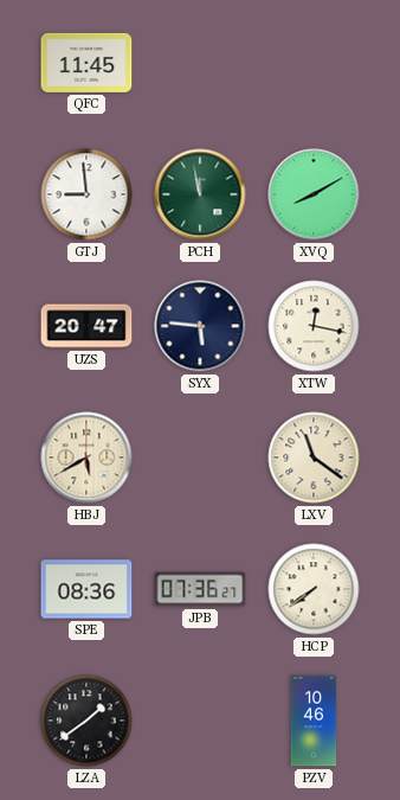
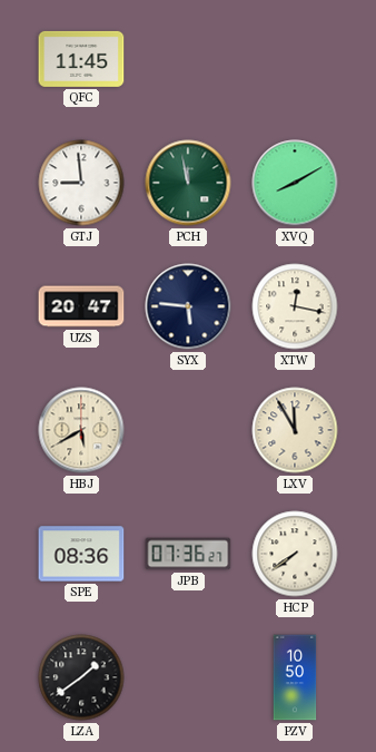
LXV: 11:21 -> 11:55 (295, 430)
PZV: 10:46 -> 10:50 (295, 677)
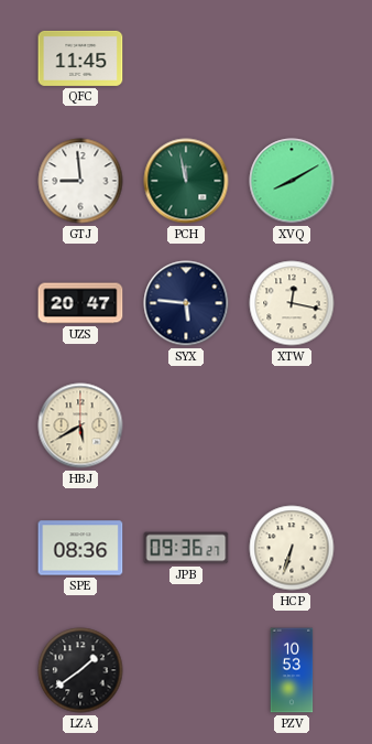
LXV: 11:55 -> none (295, 430)
JPB: 07:36 -> 09:36 (186, 548)
HCP: 7:39 -> 6:33 (292, 548)
PZV: 10:50 -> 10:53 (292, 670)
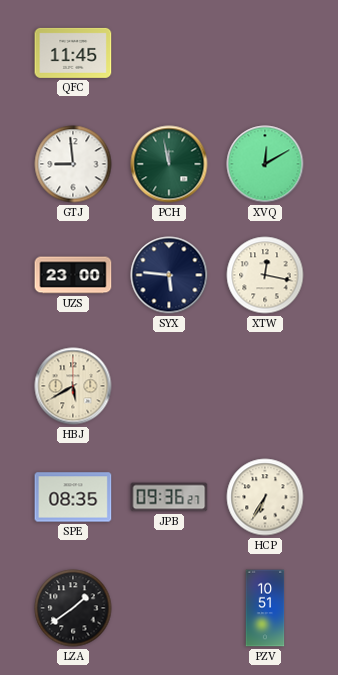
XVQ: 8:10 -> 12:10 (265, 164)
UZS: 20:47 -> 23:00 (73, 275)
SPE: 08:36 -> 08:35 (73, 497)
HCP: 6:33 -> 6:35 (265, 497)
PZV: 10:53 -> 10:51 (265, 608)
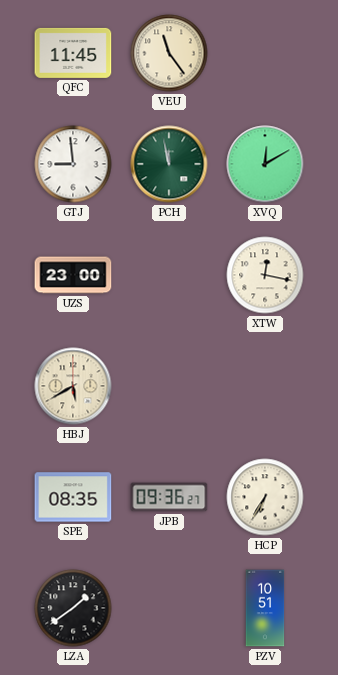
VEU: none -> 11:24 (169, 53)
SYX: 5:46 -> none (169, 275)
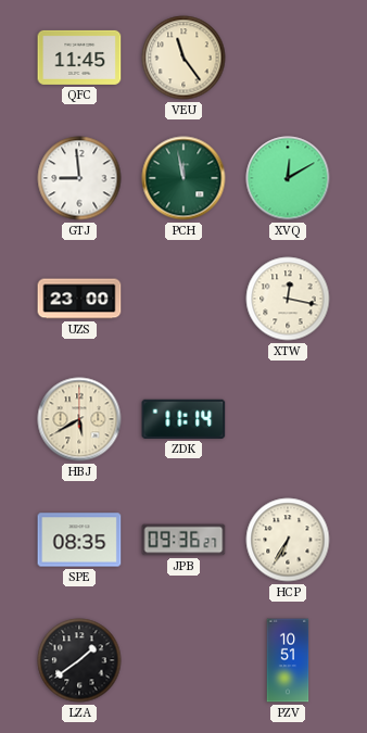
ZDK: none -> 11:14 (184, 419)
